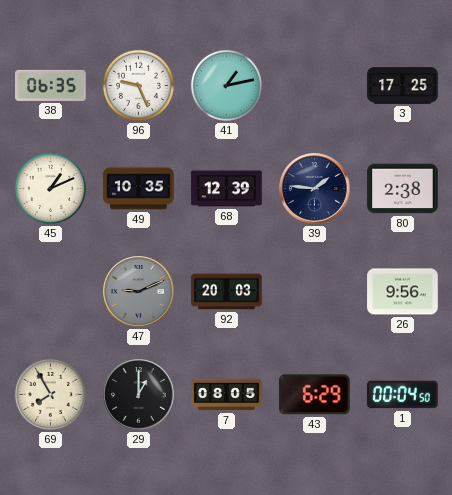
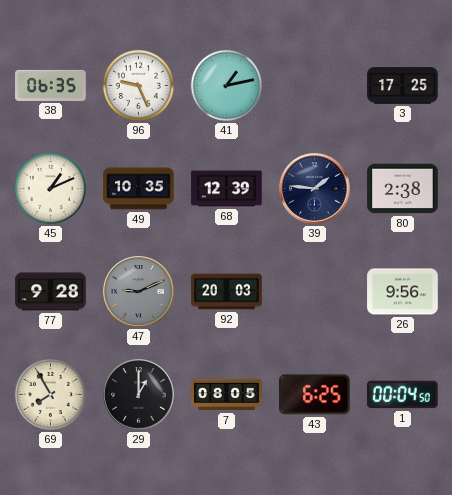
77: none -> 9:28 (51, 292)
43: 6:29 -> 6:25 (315, 395)
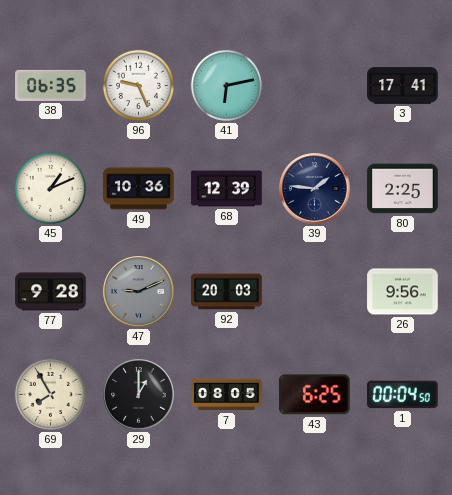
41: 1:13 -> 6:13 (226, 85)
3: 17:25 -> 17:41 (403, 86)
49: 10:35 -> 10:36 (139, 189)
80: 2:38 -> 2:25 (403, 189)
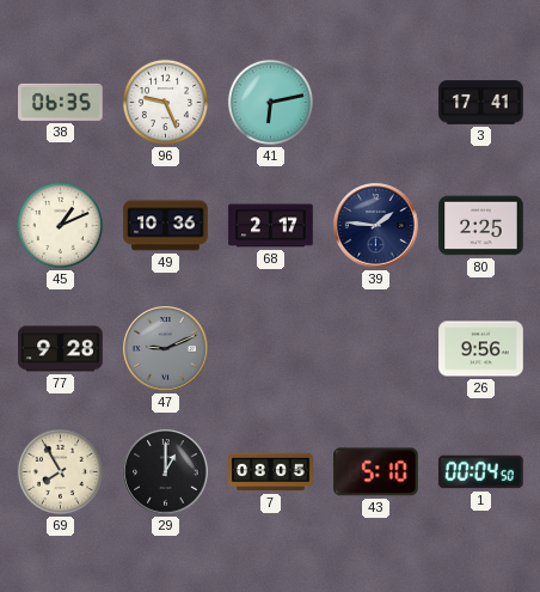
68: 12:39 -> 2:17 (271, 226)
92: 20:03 -> none (227, 292)
43: 6:25 -> 5:10 (376, 472)
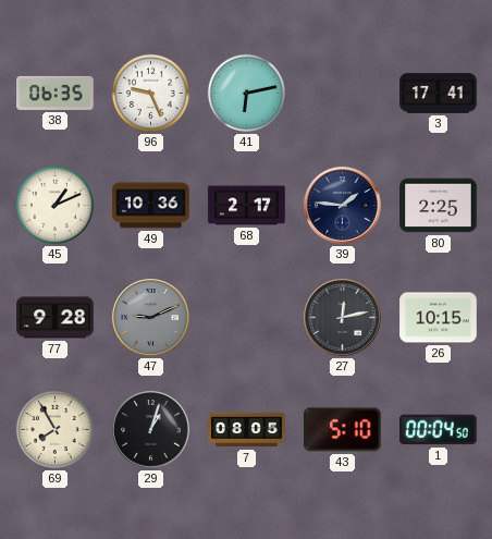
27: none -> 12:13 (343, 318)
26: 9:56 -> 10:15 (439, 318)
29: 1:00 -> 1:03 (151, 430)
